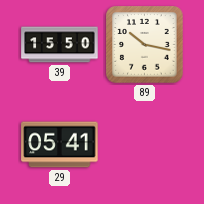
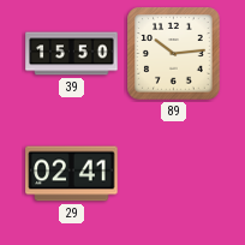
89: 10:17 -> 10:14 (174, 54)
29: 05:41 -> 02:41 (72, 174)
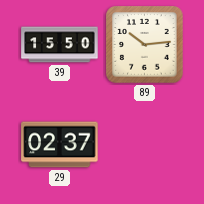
29: 02:41 -> 02:37 (60, 145)
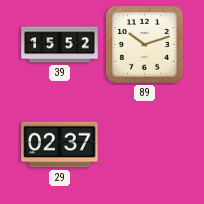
39: 15:50 -> 15:52 (60, 45)
89: 10:14 -> 10:12 (145, 45)
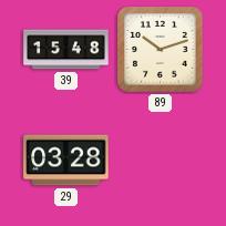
39: 15:52 -> 15:48 (66, 50)
29: 02:37 -> 03:28 (66, 161)
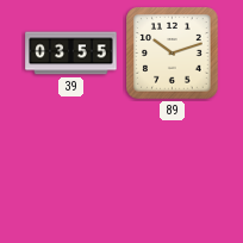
39: 15:48 -> 03:55 (71, 54)
29: 03:28 -> none (66, 161)
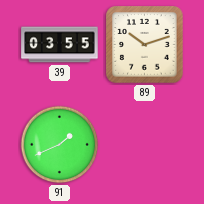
91: none -> 1:41 (60, 145)
